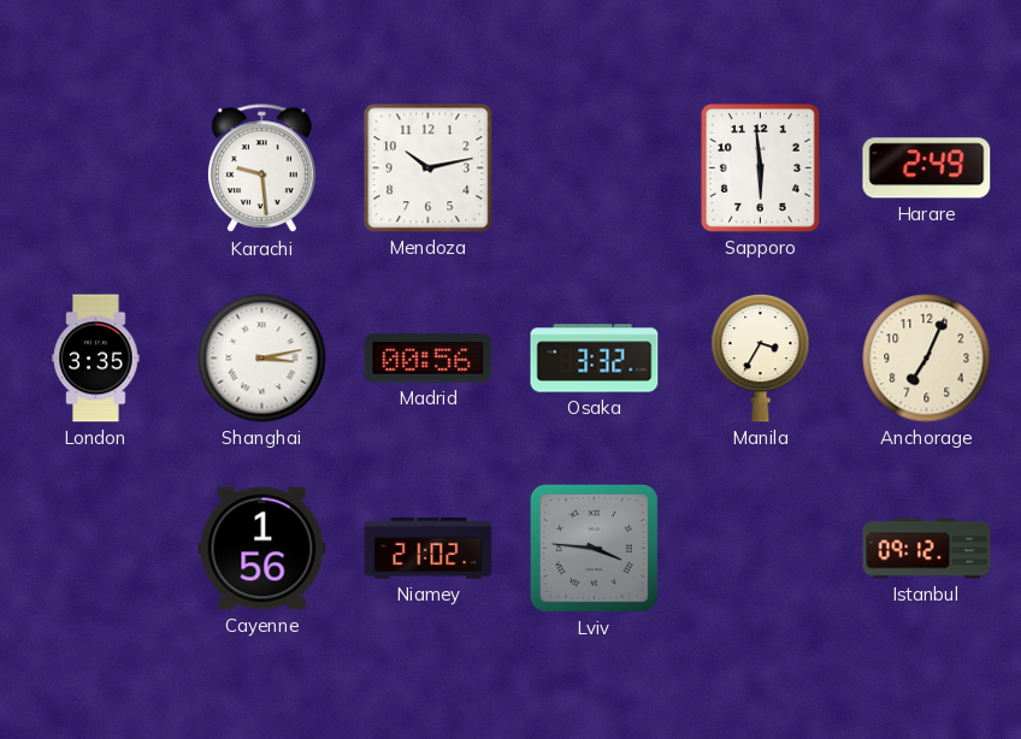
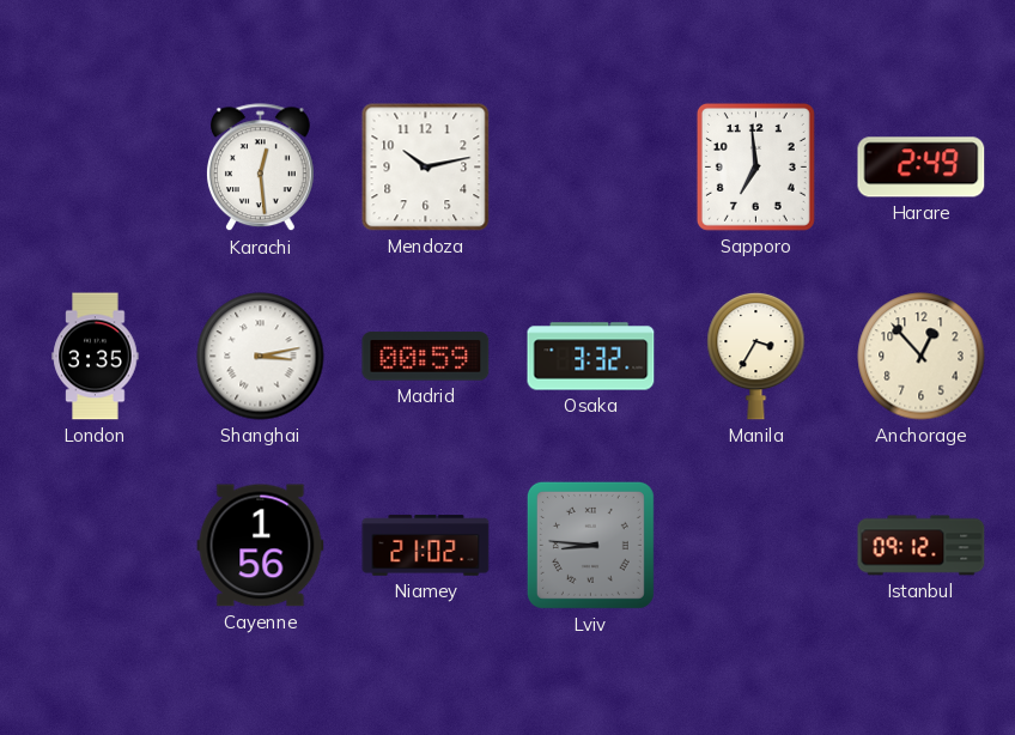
Karachi: 9:29 -> 12:29 (260, 168)
Sapporo: 5:59 -> 6:59 (755, 166)
Madrid: 00:56 -> 00:59 (426, 357)
Anchorage: 7:04 -> 12:53 (922, 357)
Lviv: 3:46 -> 8:46 (590, 545)
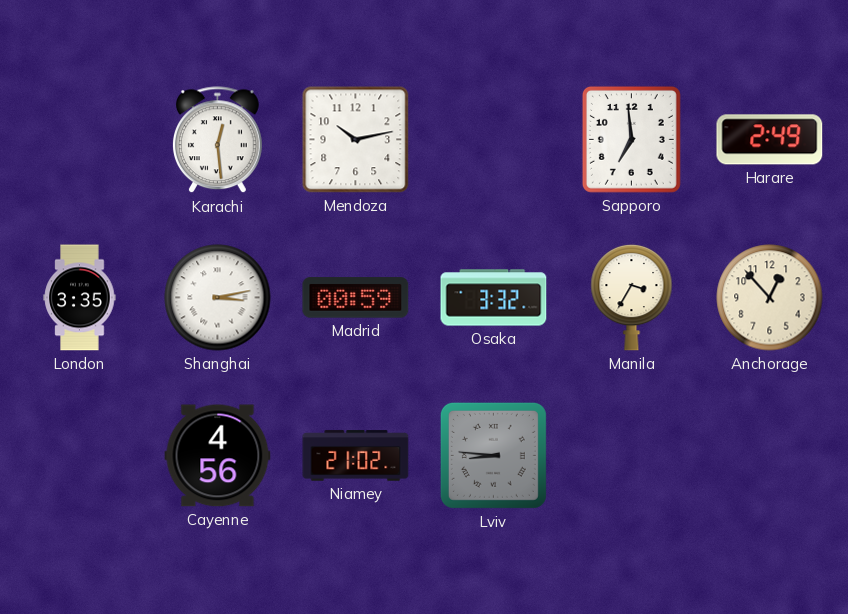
Cayenne: 1:56 -> 4:56 (218, 456)
Istanbul: 09:12 -> none (922, 546)
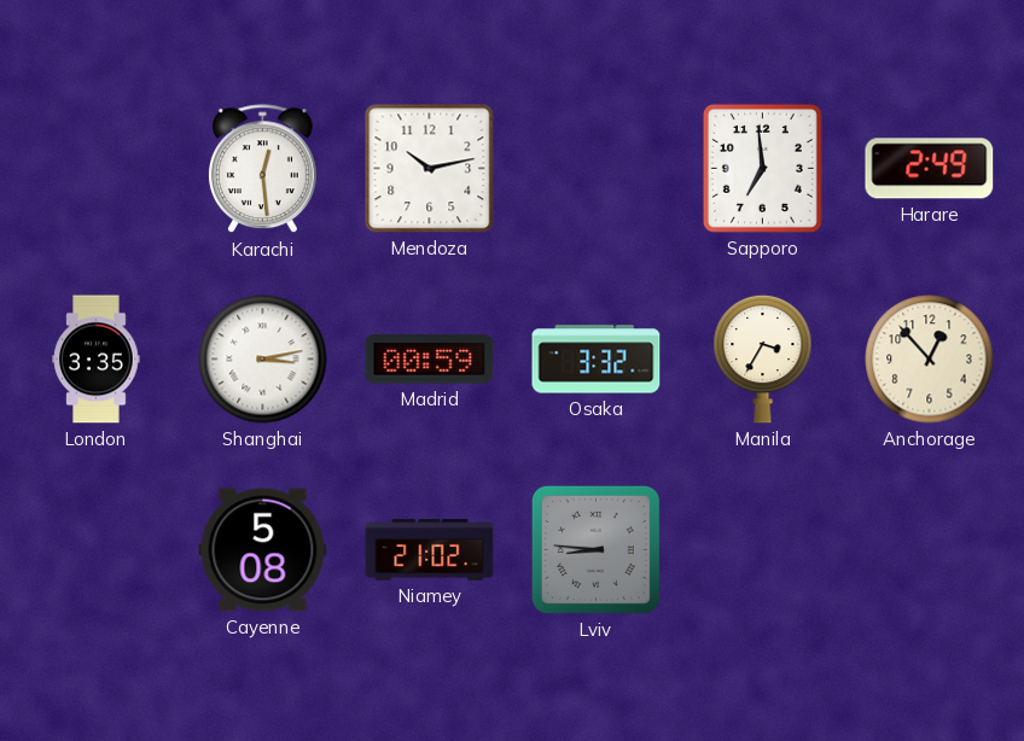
Cayenne: 4:56 -> 5:08 (263, 550)
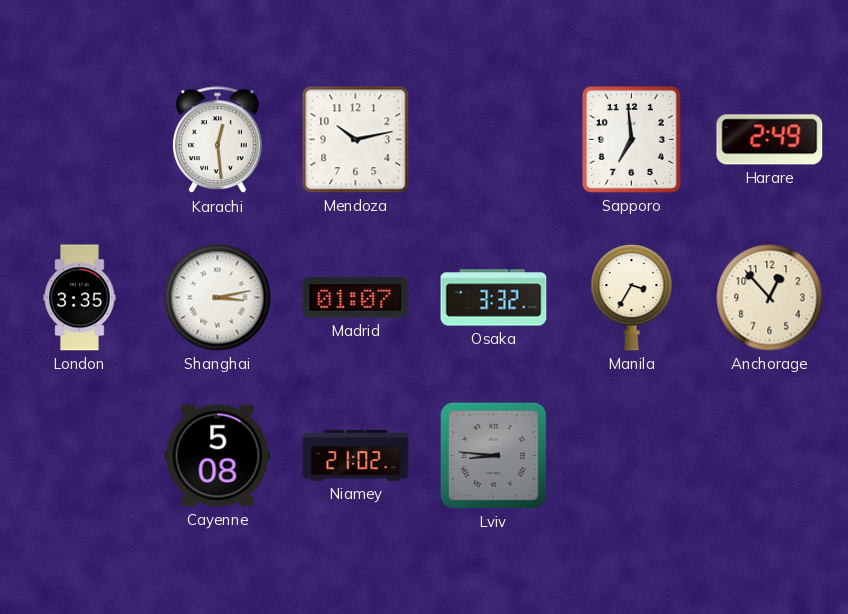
Madrid: 00:59 -> 01:07 (356, 298)
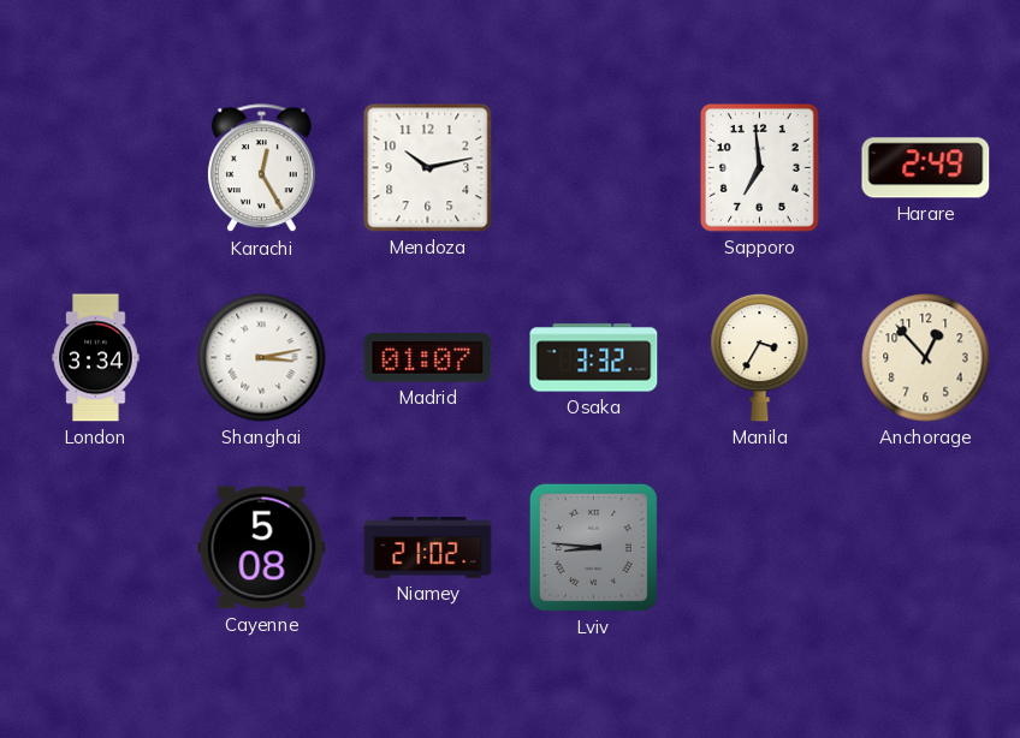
Karachi: 12:29 -> 12:25 (261, 168)
London: 3:35 -> 3:34 (96, 358)
